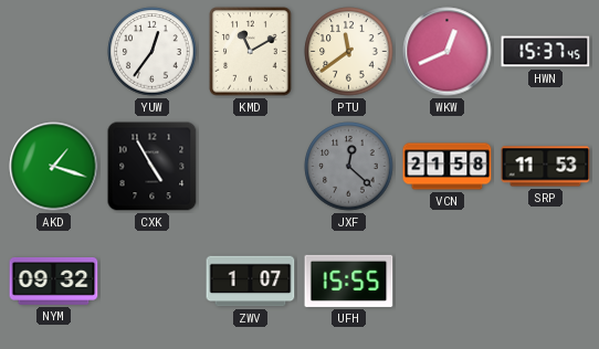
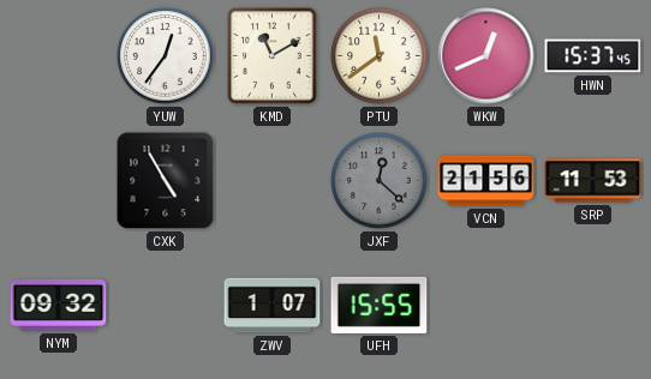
AKD: 1:18 -> none (54, 167)
VCN: 21:58 -> 21:56 (486, 181)
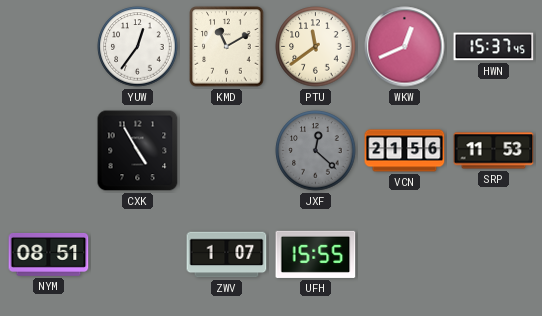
NYM: 09:32 -> 08:51 (49, 254)
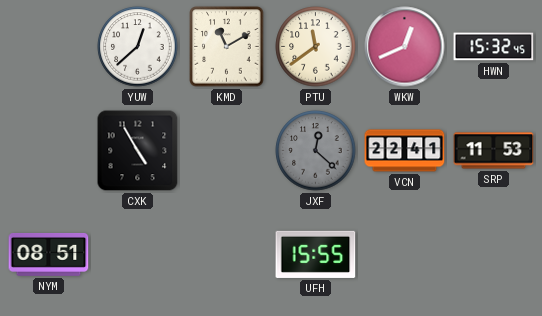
YUW: 12:36 -> 12:38 (138, 47)
HWN: 15:37 -> 15:32 (494, 47)
VCN: 21:56 -> 22:41 (405, 151)
ZWV: 1:07 -> none (227, 255)
